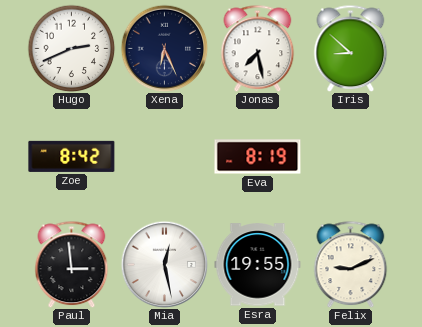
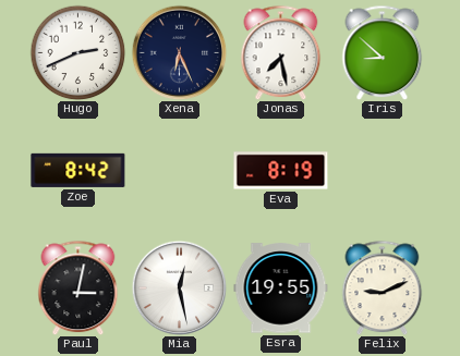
Paul: 2:59 -> 3:02 (78, 287)
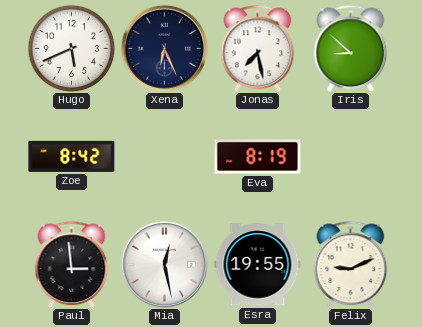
Hugo: 2:41 -> 5:41 (71, 48)
Paul: 3:02 -> 2:59 (72, 264)
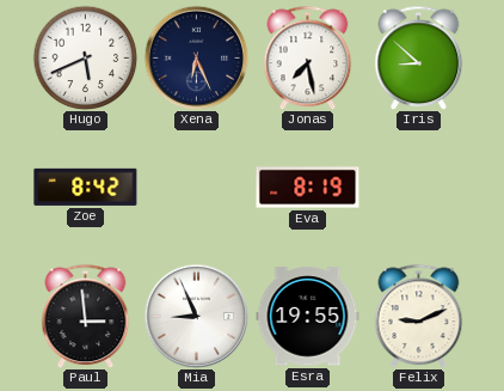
Mia: 12:28 -> 8:56 (196, 316)
